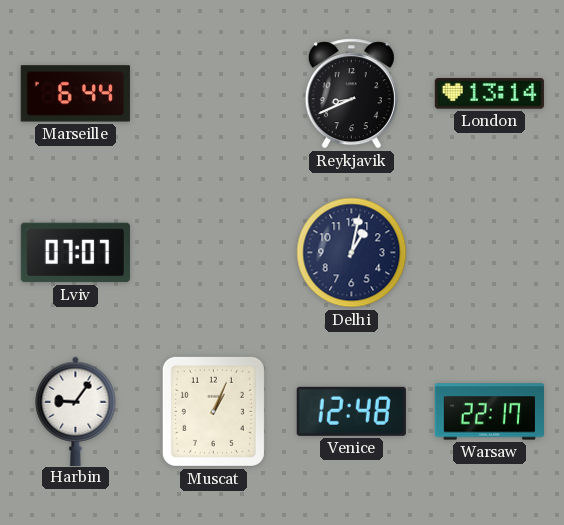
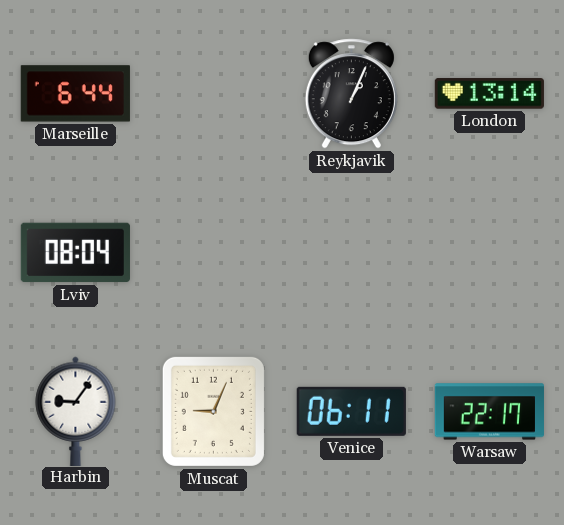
Reykjavik: 8:41 -> 1:04 (351, 94)
Lviv: 07:07 -> 08:04 (75, 253)
Delhi: 1:02 -> none (352, 253)
Muscat: 1:04 -> 9:04 (213, 411)
Venice: 12:48 -> 06:11 (351, 411)
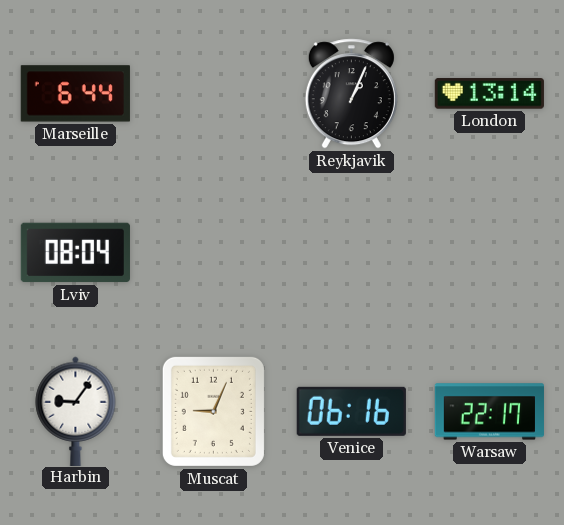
Venice: 06:11 -> 06:16 (351, 411)
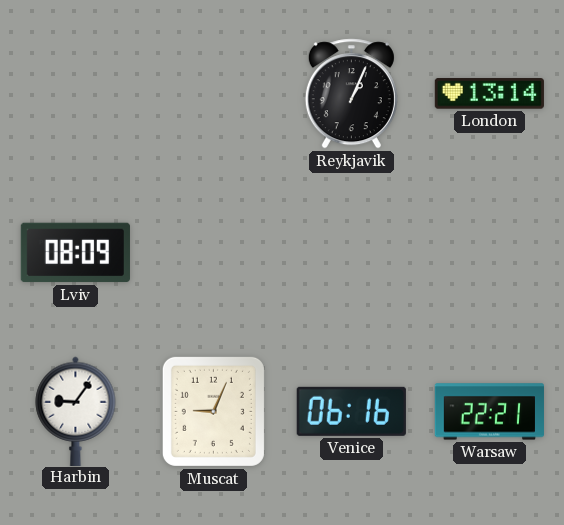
Marseille: 6:44 -> none (75, 94)
Lviv: 08:04 -> 08:09 (75, 253)
Warsaw: 22:17 -> 22:21 (489, 412)
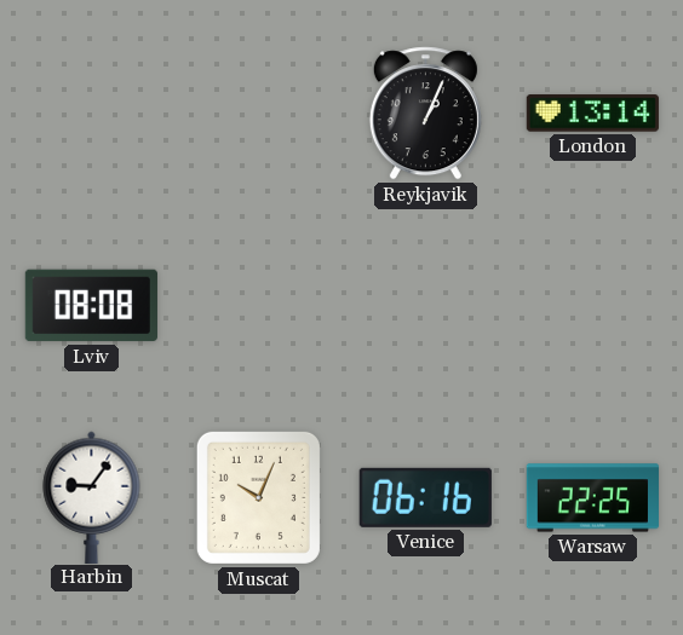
Lviv: 08:09 -> 08:08 (91, 306)
Muscat: 9:04 -> 10:04 (258, 497)
Warsaw: 22:21 -> 22:25 (592, 498)
